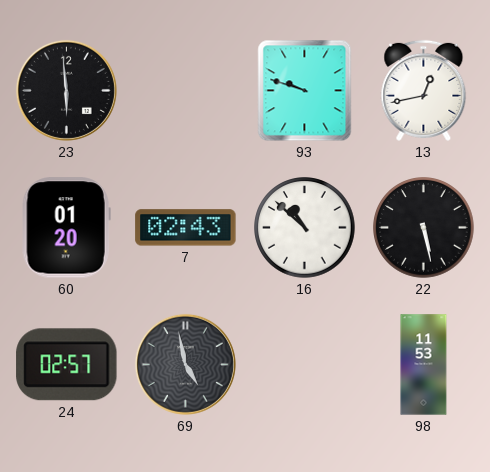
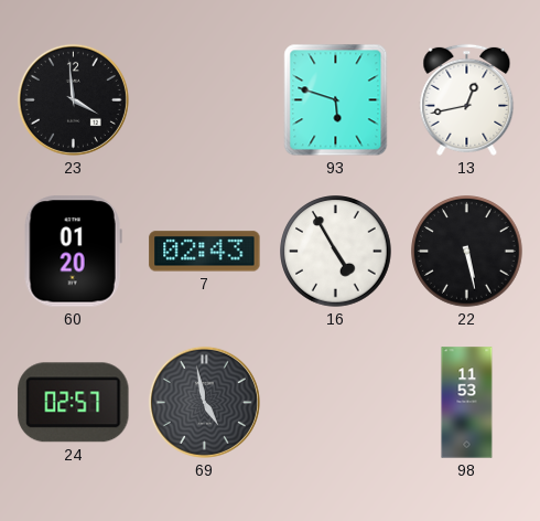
23: 5:59 -> 3:59 (73, 99)
93: 9:48 -> 5:48 (336, 100)
16: 10:52 -> 4:55 (336, 252)
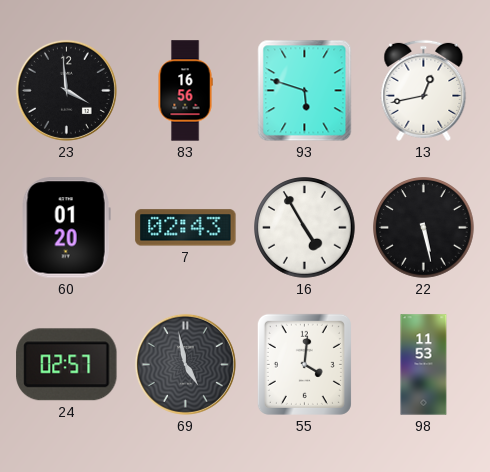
83: none -> 16:56 (185, 91)
55: none -> 4:01 (304, 364)
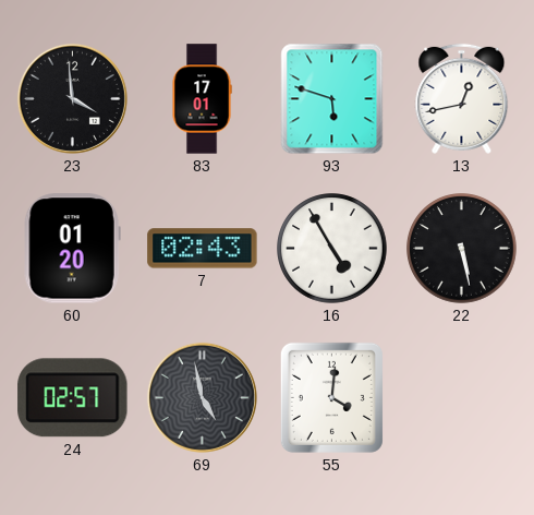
83: 16:56 -> 17:01 (202, 99)
98: 11:53 -> none (424, 365)
